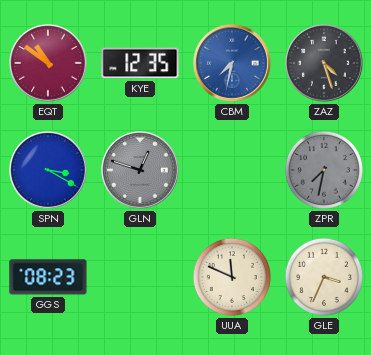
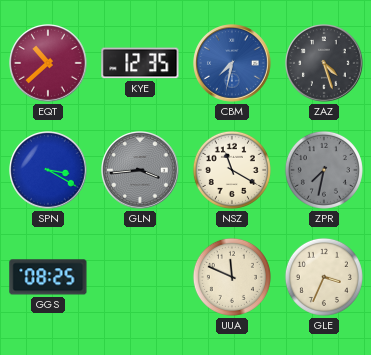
EQT: 10:51 -> 10:38 (48, 63)
GLN: 12:48 -> 3:44 (140, 170)
NSZ: none -> 11:20 (232, 170)
GGS: 08:23 -> 08:25 (48, 277)
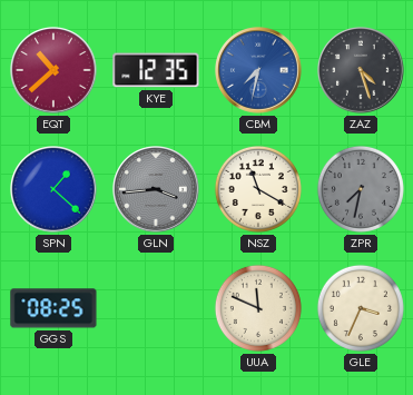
SPN: 3:20 -> 1:22 (53, 189)
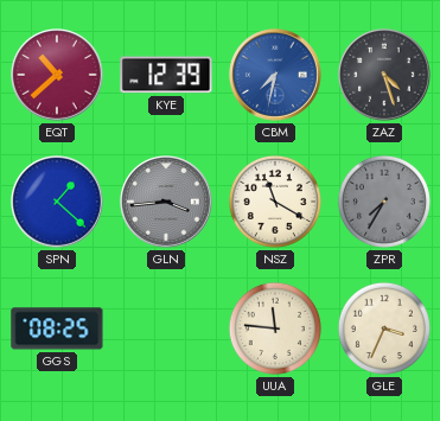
KYE: 12:35 -> 12:39 (166, 75)
ZPR: 7:32 -> 7:35 (384, 202)
UUA: 11:49 -> 11:46 (275, 328)
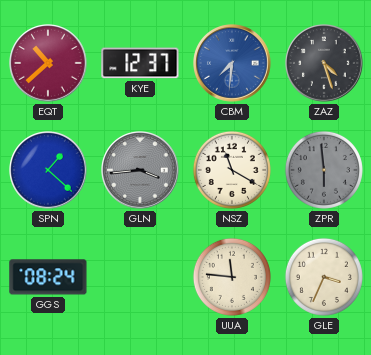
KYE: 12:39 -> 12:37 (140, 63)
CBM: 7:32 -> 7:31 (232, 63)
ZPR: 7:35 -> 5:59 (324, 170)
GGS: 08:25 -> 08:24 (48, 277)
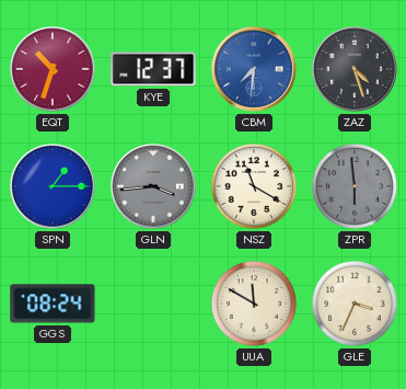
EQT: 10:38 -> 10:33 (53, 69)
SPN: 1:22 -> 1:15 (53, 186)
UUA: 11:46 -> 11:50 (254, 304)
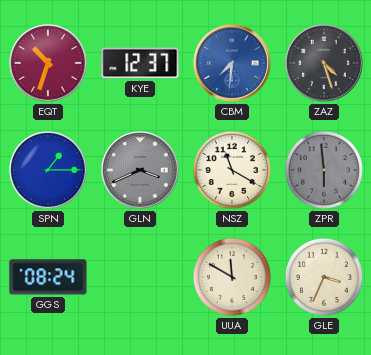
GLN: 3:44 -> 3:41 (140, 170)
